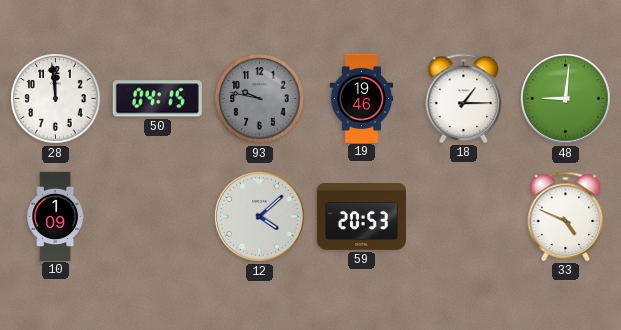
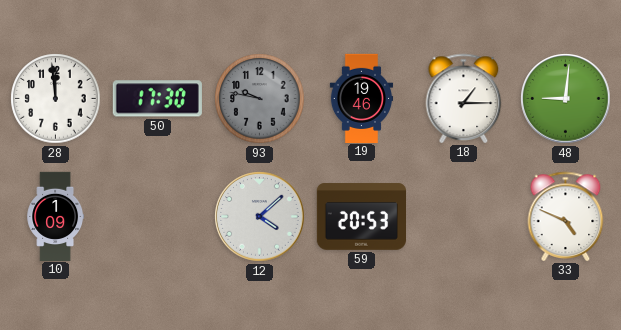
50: 04:15 -> 17:30 (157, 99)
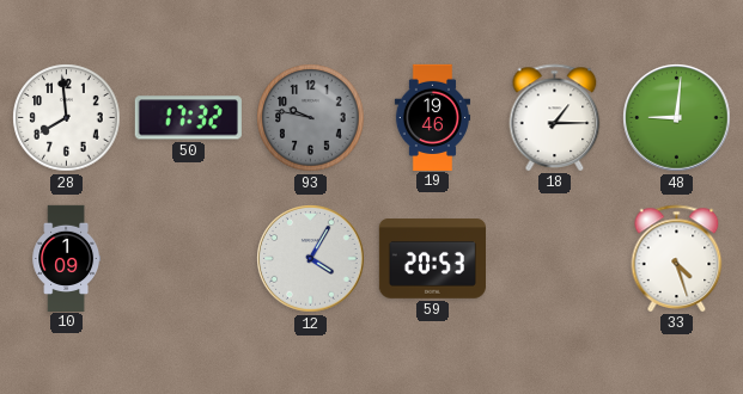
28: 11:59 -> 7:59 (67, 118)
50: 17:30 -> 17:32 (188, 118)
12: 4:08 -> 4:05 (311, 259)
33: 4:49 -> 4:27 (677, 258)
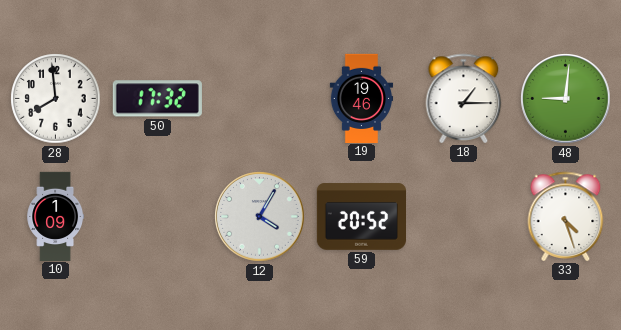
93: 9:47 -> none (311, 118)
59: 20:53 -> 20:52 (361, 217)
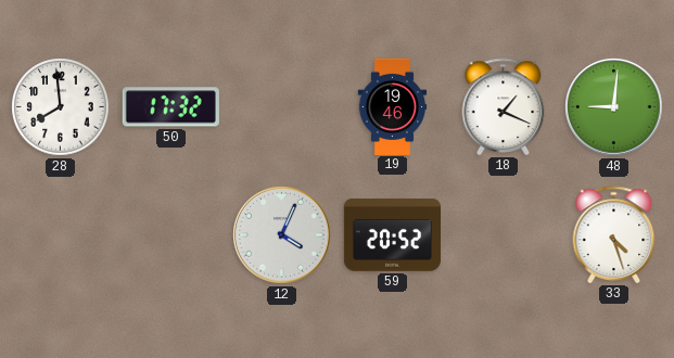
18: 1:15 -> 1:19 (504, 106)
10: 1:09 -> none (56, 216)
12: 4:05 -> 4:04 (282, 235)
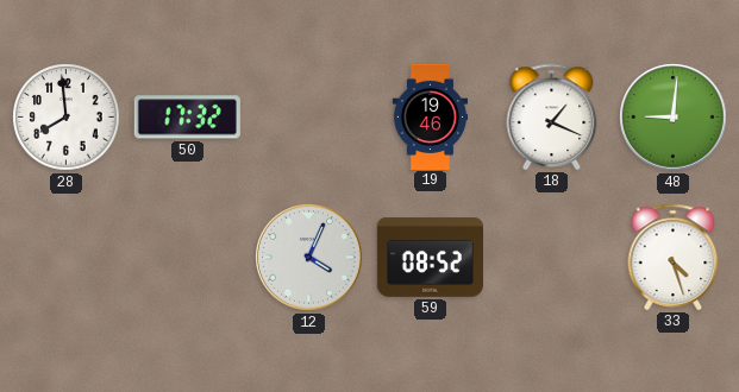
59: 20:52 -> 08:52 (430, 258)
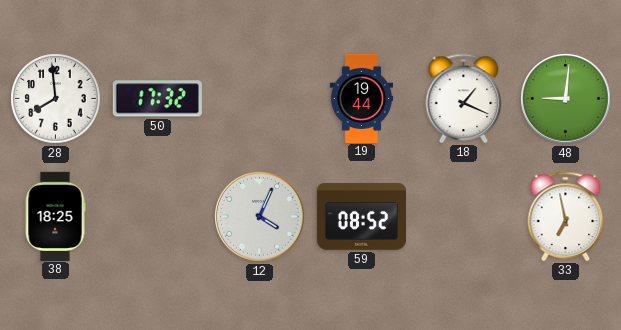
19: 19:46 -> 19:44 (362, 98)
38: none -> 18:25 (55, 216)
33: 4:27 -> 6:58 (566, 216)
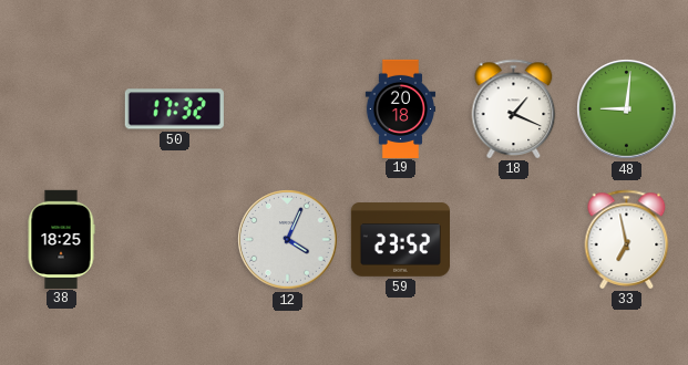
28: 7:59 -> none (56, 99)
19: 19:44 -> 20:18 (401, 108)
59: 08:52 -> 23:52 (400, 240)
